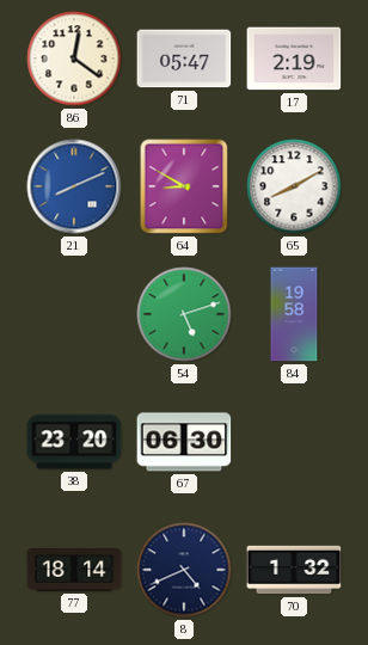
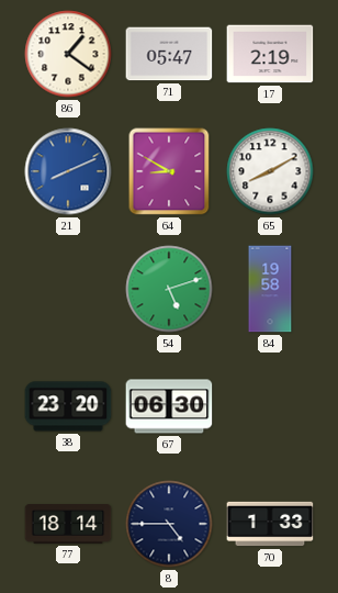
86: 12:21 -> 1:21 (68, 54)
8: 4:41 -> 4:45 (169, 524)
70: 1:32 -> 1:33 (270, 524)
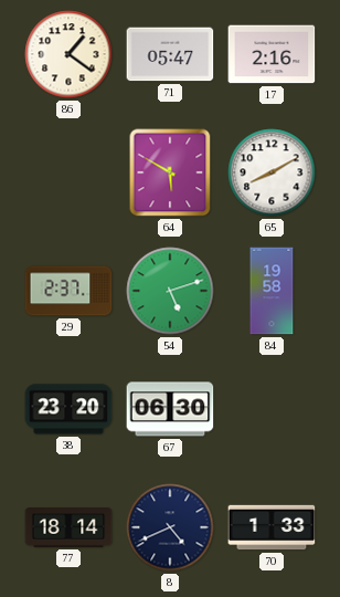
17: 2:19 -> 2:16 (272, 54)
21: 8:11 -> none (68, 171)
64: 8:50 -> 5:50 (170, 172)
29: none -> 2:37 (68, 291)
8: 4:45 -> 4:41 (170, 527)
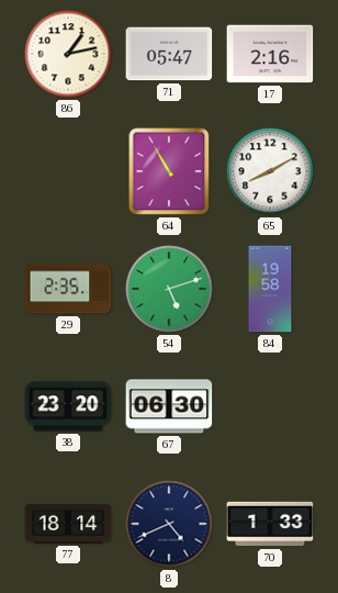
86: 1:21 -> 1:13 (68, 54)
64: 5:50 -> 10:55 (169, 171)
29: 2:37 -> 2:35 (68, 289)
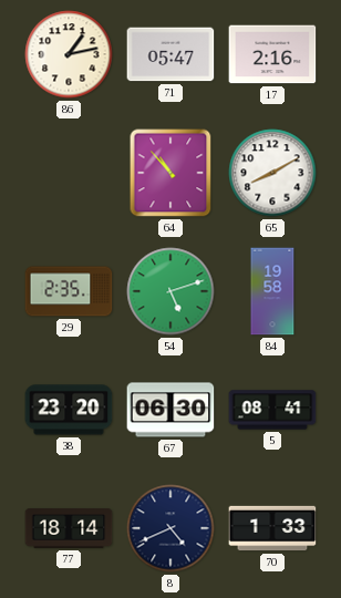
64: 10:55 -> 10:53 (170, 173)
5: none -> 08:41 (272, 410)
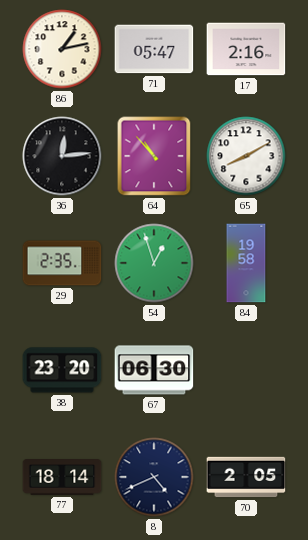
36: none -> 12:14 (62, 156)
54: 5:12 -> 12:57 (154, 263)
5: 08:41 -> none (272, 410)
70: 1:33 -> 2:05 (246, 477)
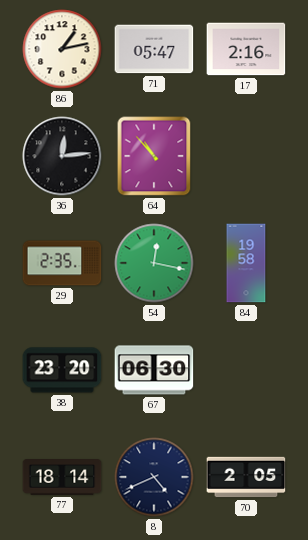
65: 8:10 -> none (246, 156)
54: 12:57 -> 12:17 (154, 263)
